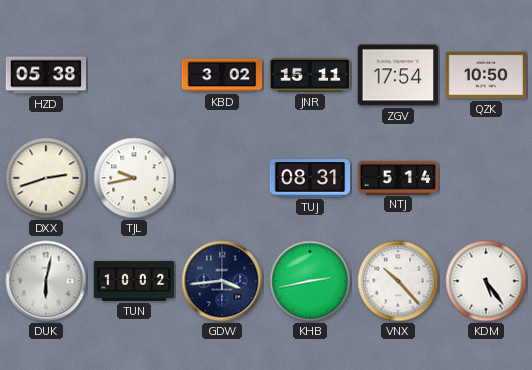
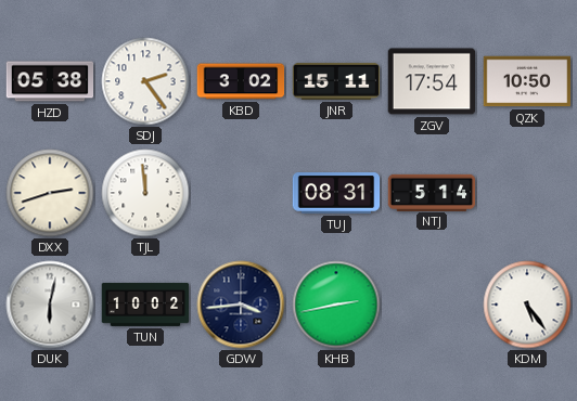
SDJ: none -> 2:24 (145, 81)
TJL: 9:43 -> 11:59 (145, 193)
VNX: 10:23 -> none (398, 281)
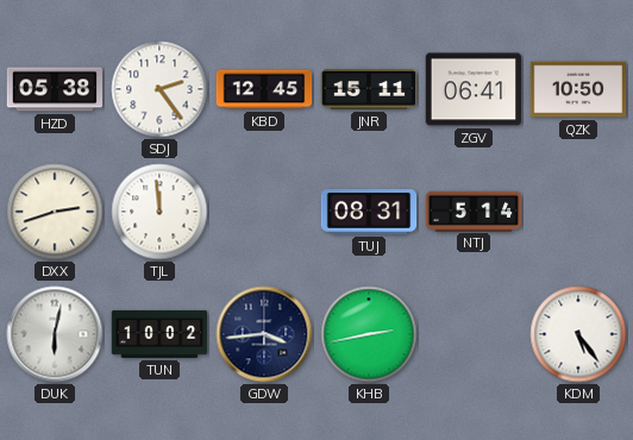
KBD: 3:02 -> 12:45 (264, 89)
ZGV: 17:54 -> 06:41 (474, 89)
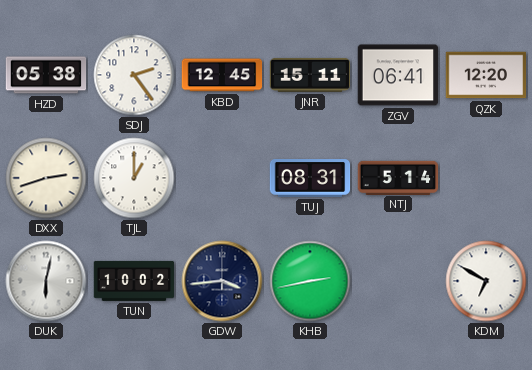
QZK: 10:50 -> 12:20 (486, 75)
TJL: 11:59 -> 1:00 (134, 178)
KDM: 5:24 -> 6:50 (486, 281)
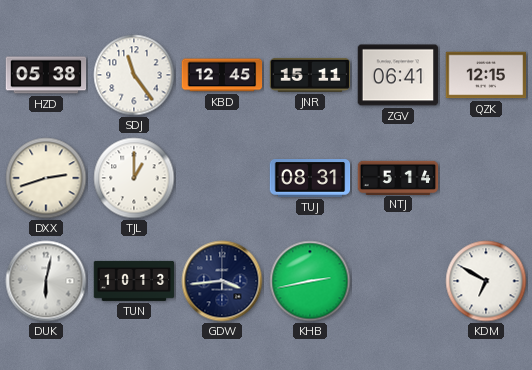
SDJ: 2:24 -> 11:24 (134, 75)
QZK: 12:20 -> 12:15 (486, 75)
TUN: 10:02 -> 10:13 (134, 281)
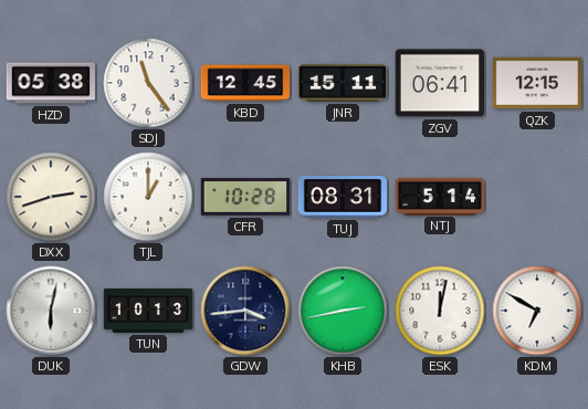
CFR: none -> 10:28 (245, 197)
ESK: none -> 12:02 (440, 311)
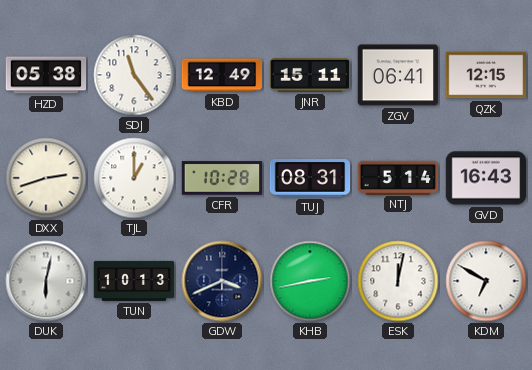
KBD: 12:45 -> 12:49 (222, 75)
GVD: none -> 16:43 (486, 178)
GDW: 3:44 -> 3:41 (222, 281)
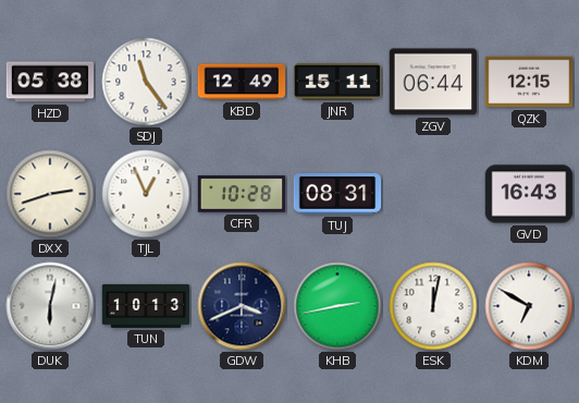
ZGV: 06:41 -> 06:44 (433, 82)
TJL: 1:00 -> 12:56 (146, 194)
NTJ: 5:14 -> none (398, 177)
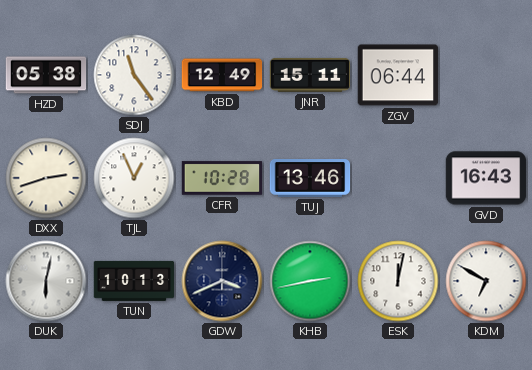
QZK: 12:15 -> none (529, 82)
TUJ: 08:31 -> 13:46 (310, 178)
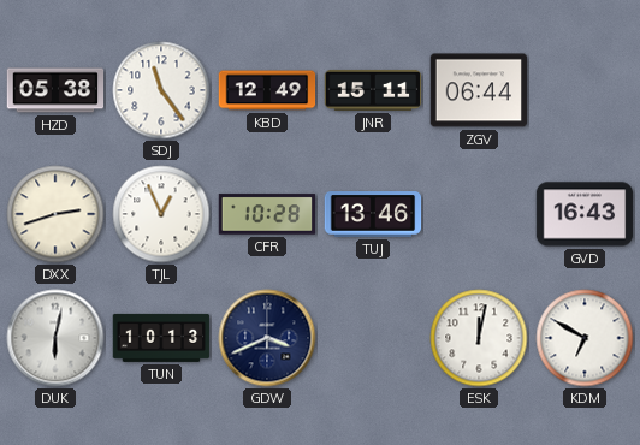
KHB: 2:43 -> none (310, 281)
